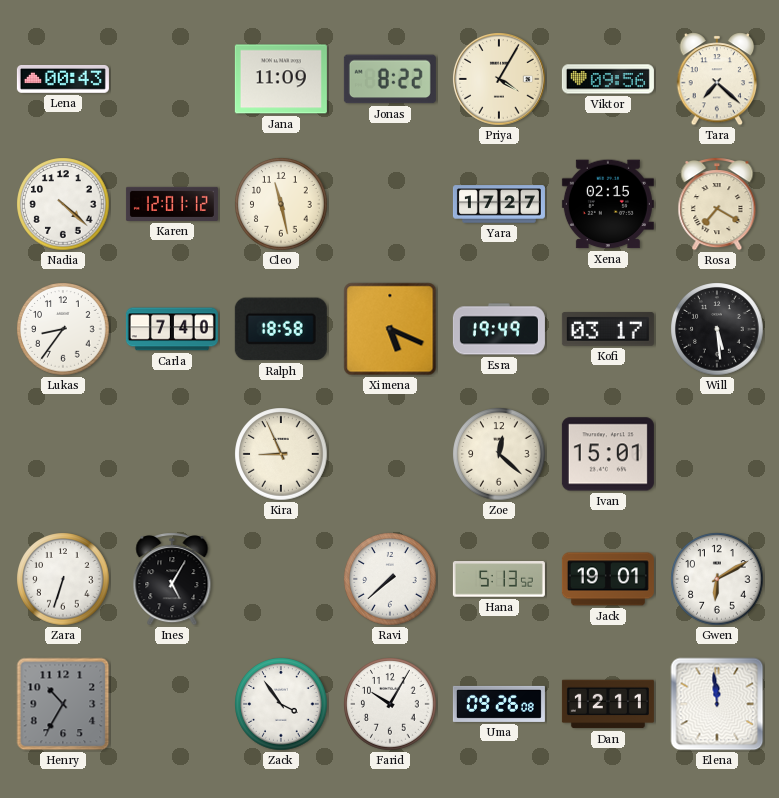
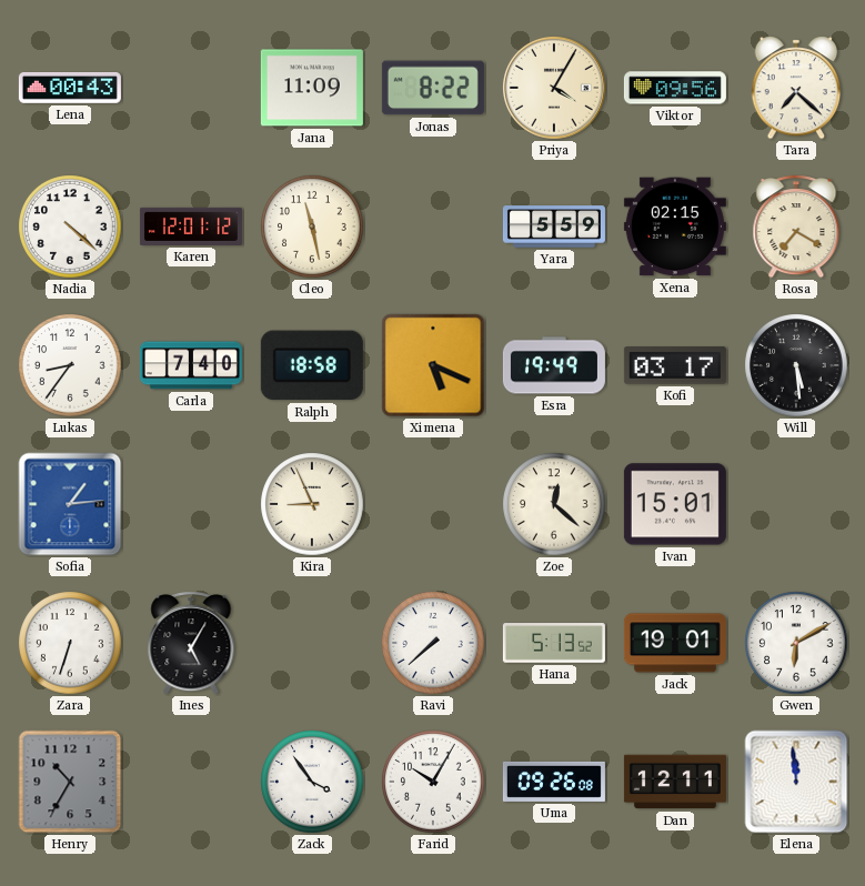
Yara: 17:27 -> 5:59 (554, 226)
Sofia: none -> 1:14 (70, 504)
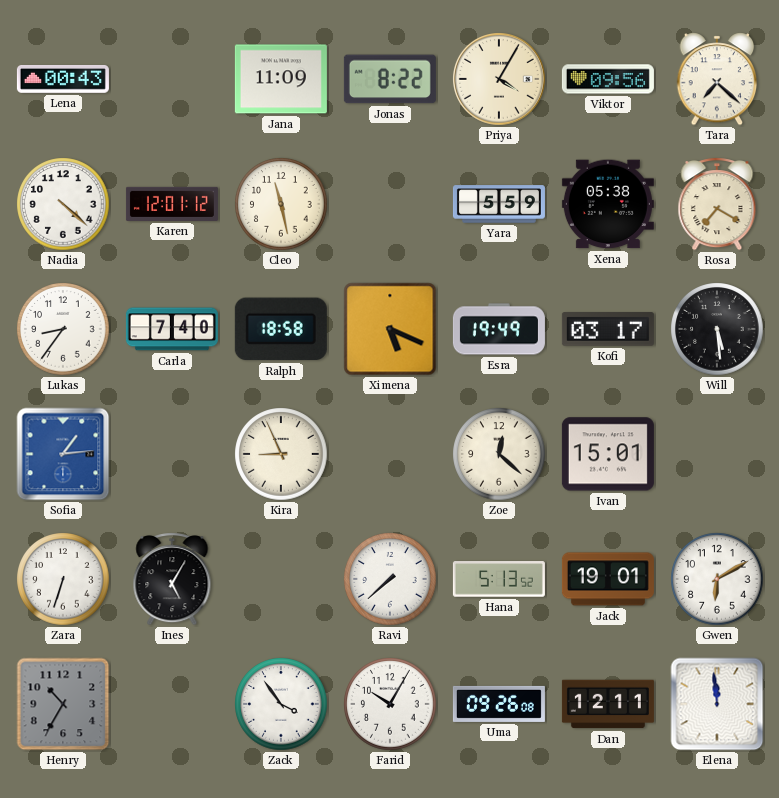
Xena: 02:15 -> 05:38 (608, 204)
